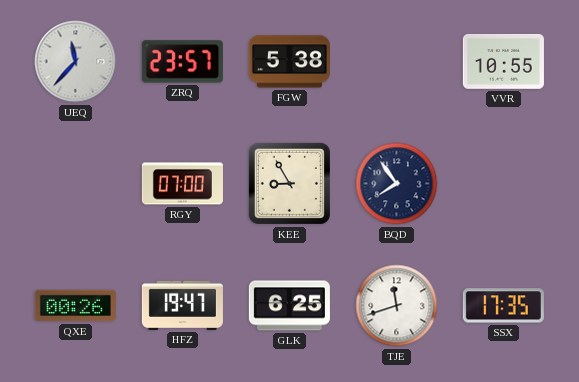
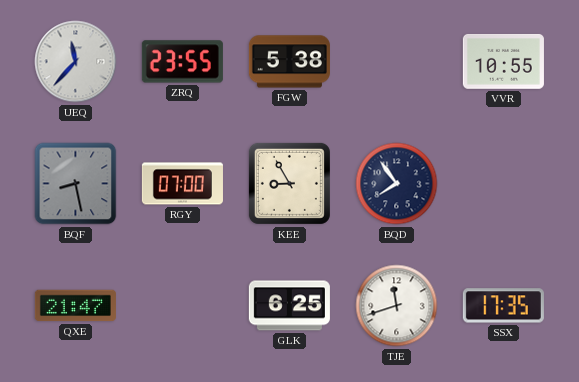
ZRQ: 23:57 -> 23:55 (182, 62)
BQF: none -> 8:28 (76, 184)
QXE: 00:26 -> 21:47 (75, 306)
HFZ: 19:47 -> none (182, 305)
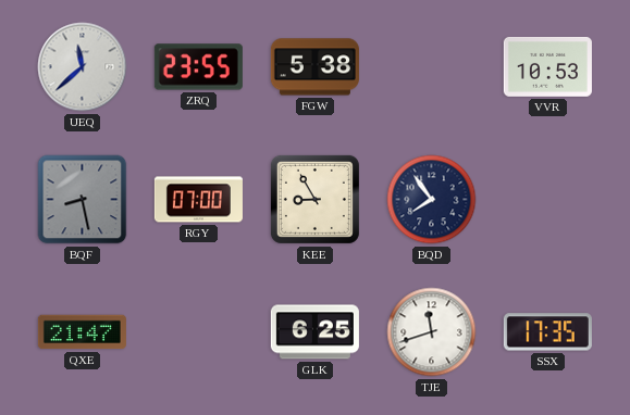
UEQ: 11:37 -> 11:38 (83, 67)
VVR: 10:55 -> 10:53 (547, 67)
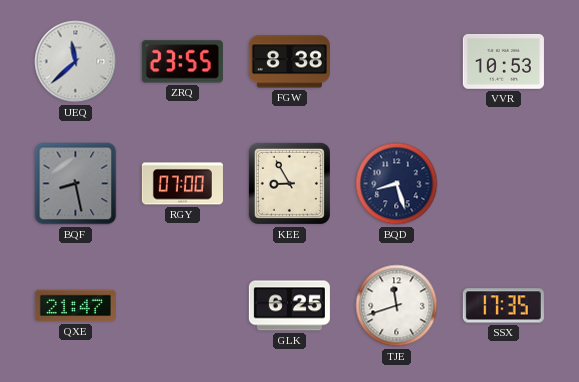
FGW: 5:38 -> 8:38 (289, 62)
BQD: 7:54 -> 8:27 (397, 184)
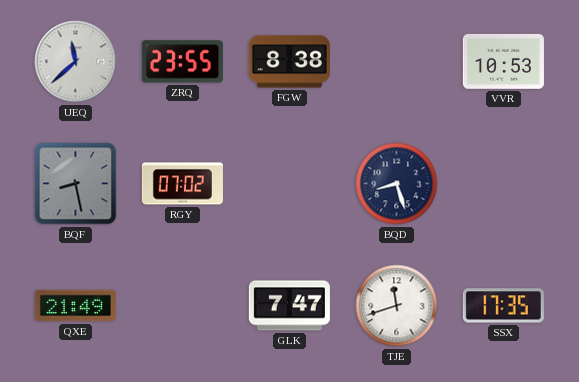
RGY: 07:00 -> 07:02 (182, 184)
KEE: 8:55 -> none (289, 183)
QXE: 21:47 -> 21:49 (75, 306)
GLK: 6:25 -> 7:47 (289, 306)
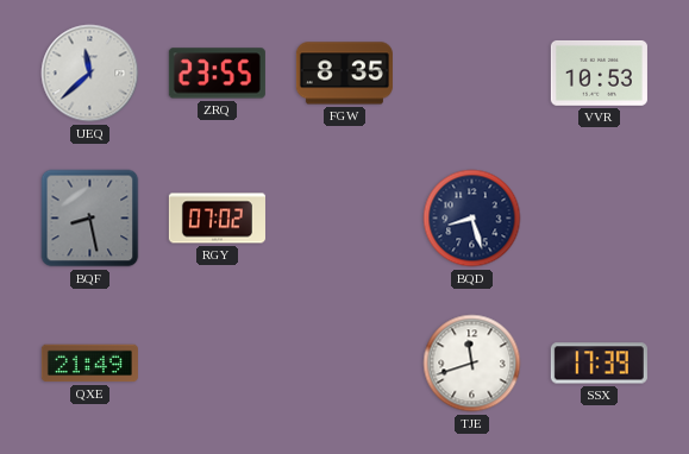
FGW: 8:38 -> 8:35 (344, 74)
GLK: 7:47 -> none (289, 306)
SSX: 17:35 -> 17:39 (599, 364)
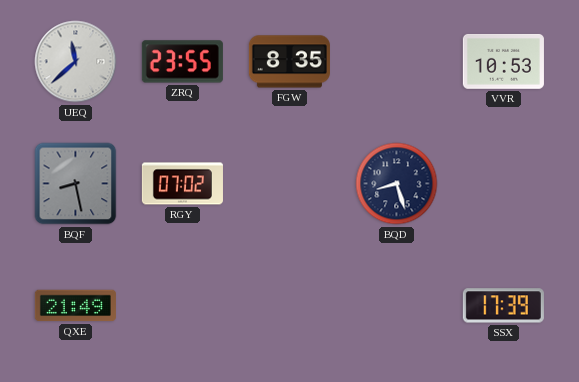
TJE: 11:42 -> none (472, 364)
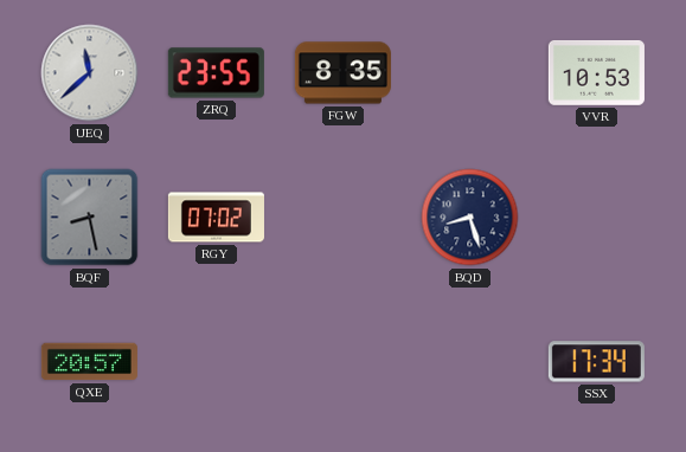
QXE: 21:49 -> 20:57 (89, 362)
SSX: 17:39 -> 17:34 (596, 362)
